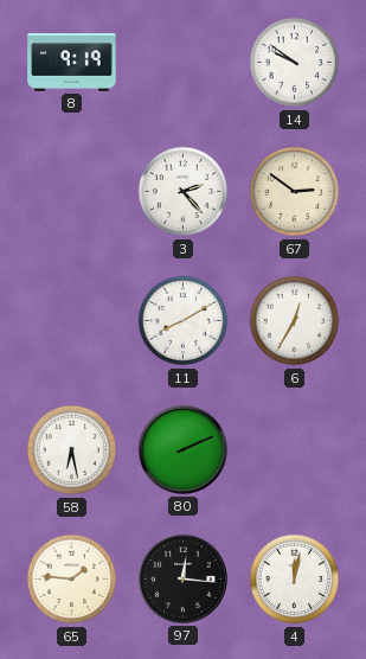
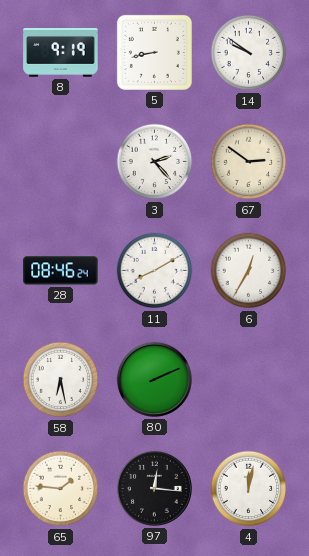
5: none -> 8:43 (154, 52)
28: none -> 08:46 (61, 271)
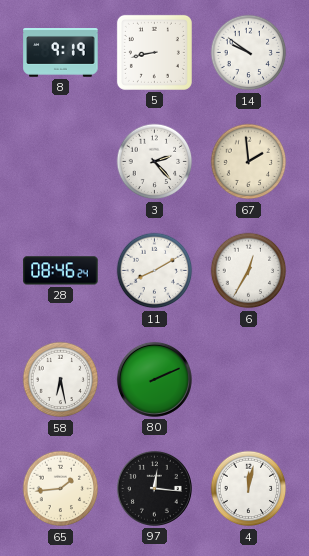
67: 2:51 -> 1:59 (249, 162)
65: 1:46 -> 1:44 (61, 489)
